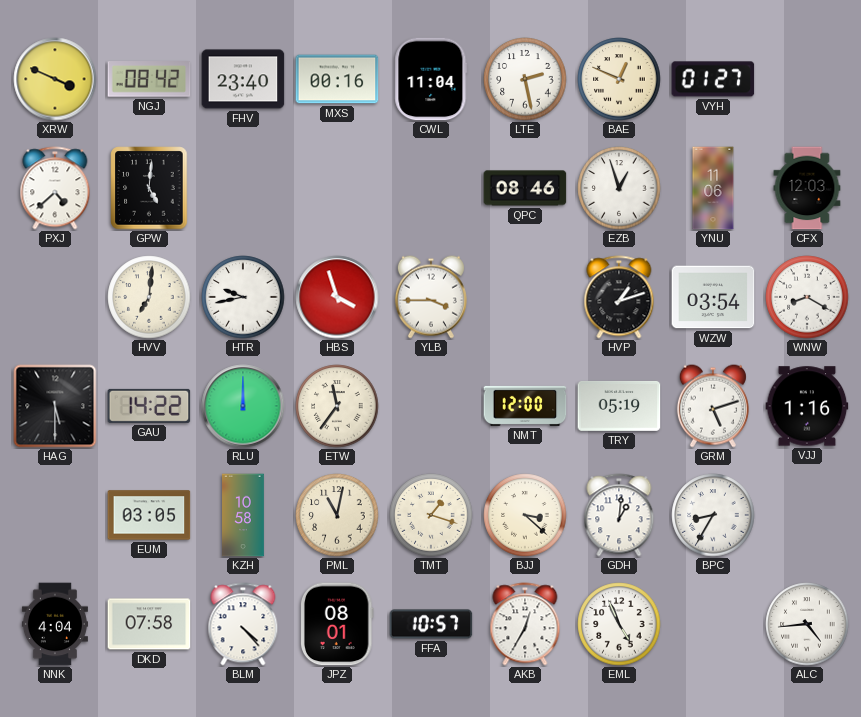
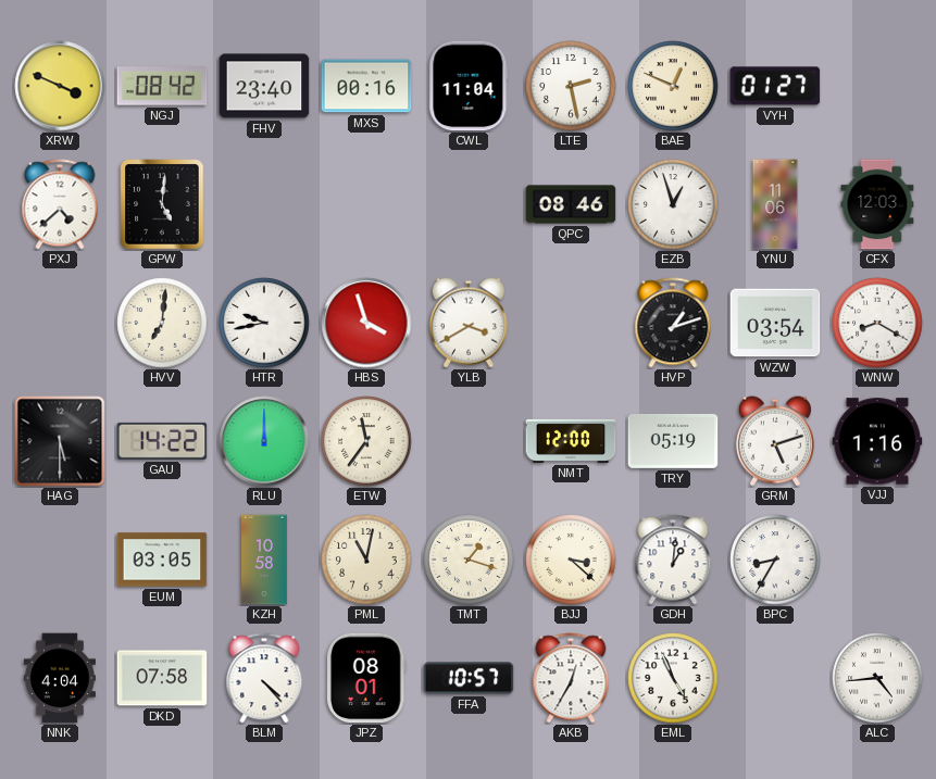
YLB: 3:45 -> 3:40 (469, 323)
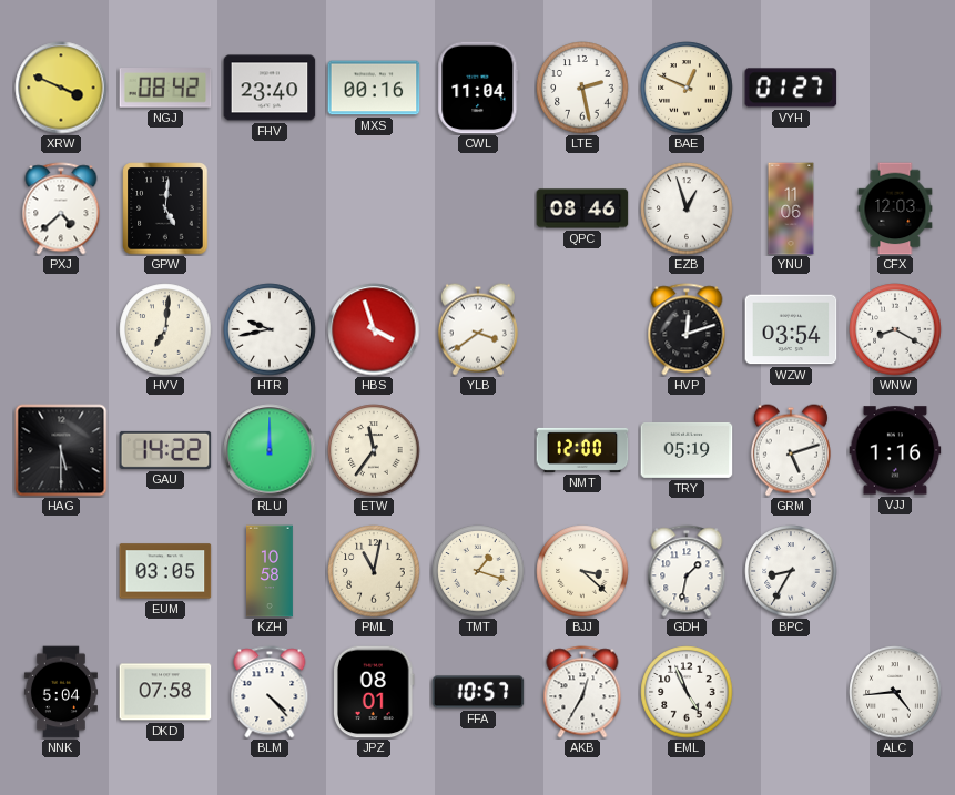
YLB: 3:40 -> 3:39 (478, 329)
HVP: 1:12 -> 12:12 (687, 329)
GDH: 1:01 -> 1:32 (687, 571)
NNK: 4:04 -> 5:04 (61, 692)
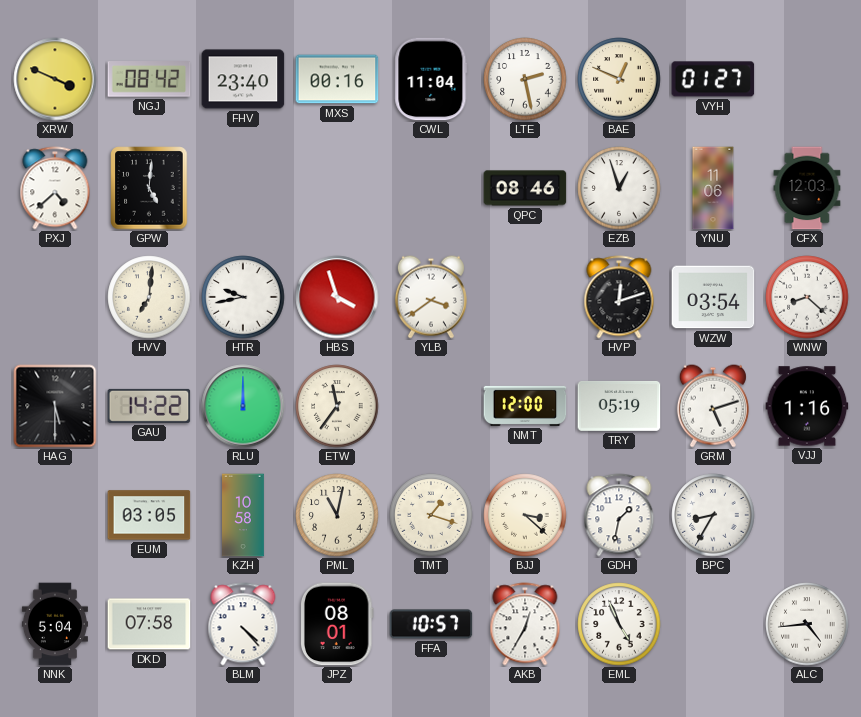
WNW: 8:20 -> 8:22 (807, 297)
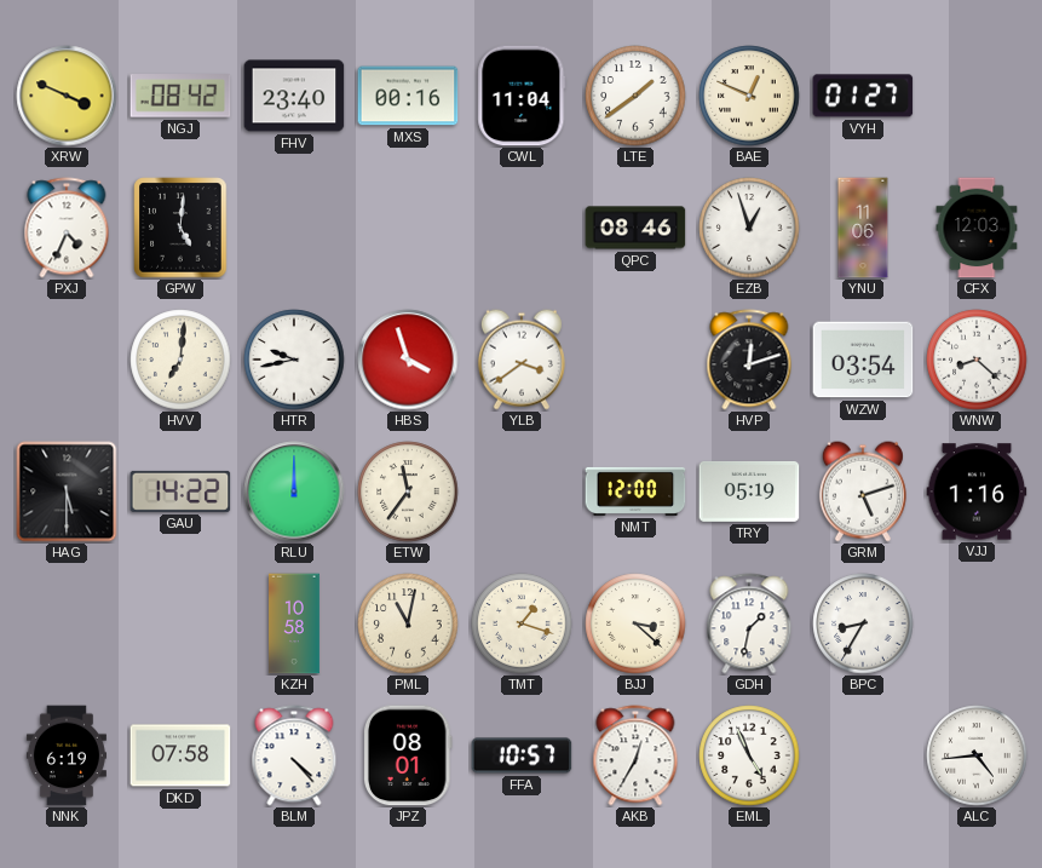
LTE: 2:28 -> 1:39 (635, 96)
PXJ: 4:38 -> 4:34 (67, 228)
EUM: 03:05 -> none (149, 515)
NNK: 5:04 -> 6:19 (67, 755)
